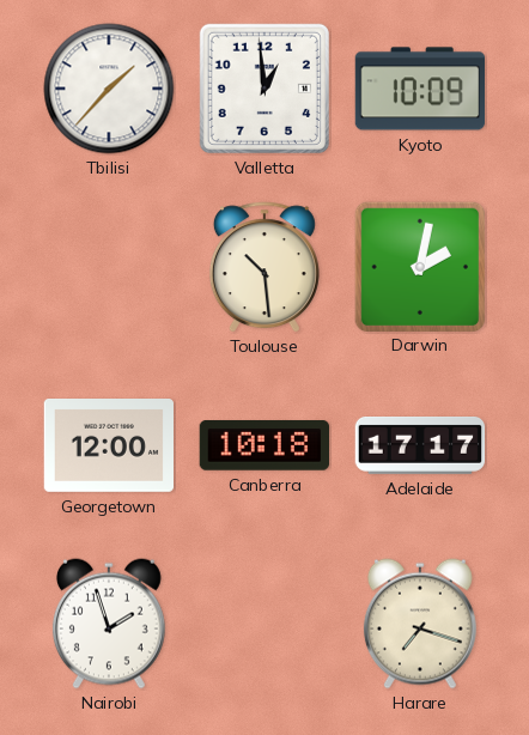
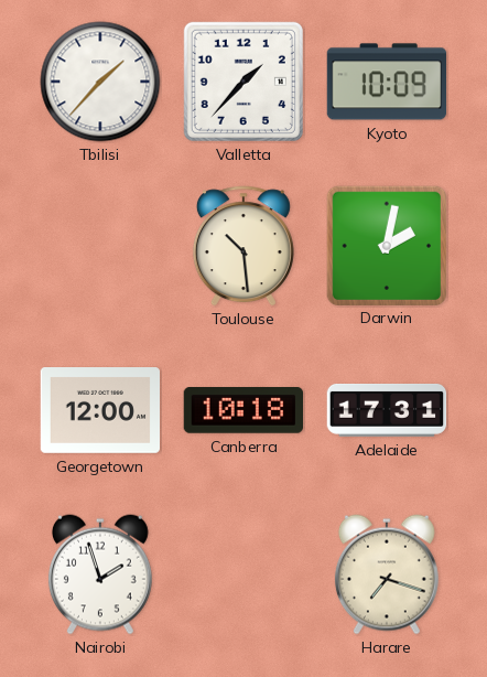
Valletta: 12:59 -> 1:37 (244, 82)
Adelaide: 17:17 -> 17:31 (387, 411)
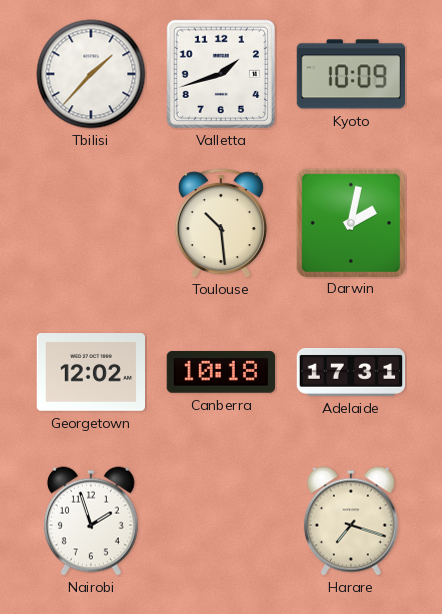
Valletta: 1:37 -> 1:42 (221, 74)
Georgetown: 12:00 -> 12:02 (91, 373)
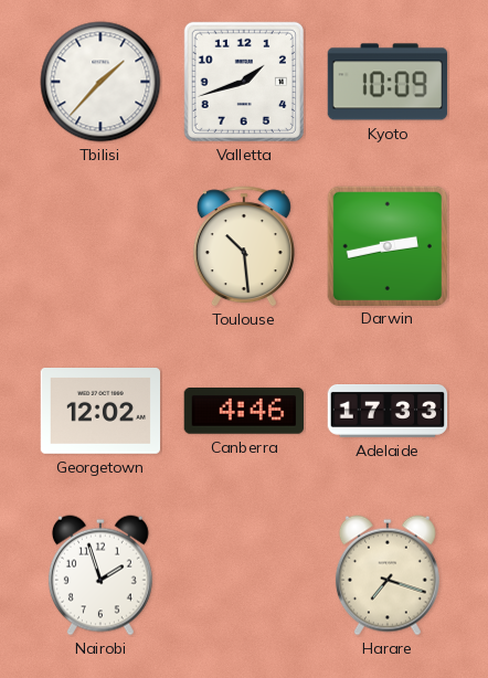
Darwin: 2:02 -> 2:43 (386, 245)
Canberra: 10:18 -> 4:46 (243, 411)
Adelaide: 17:31 -> 17:33 (388, 412)
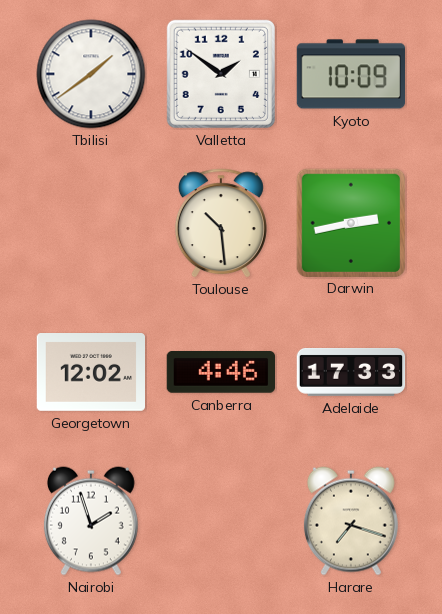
Tbilisi: 1:37 -> 1:39 (91, 74)
Valletta: 1:42 -> 1:51 (221, 74)
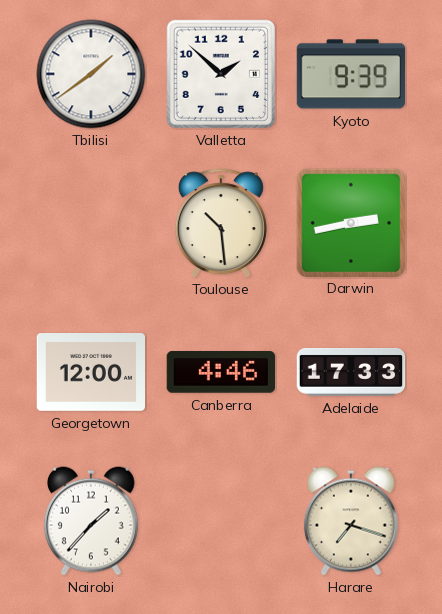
Valletta: 1:51 -> 1:52 (221, 74)
Kyoto: 10:09 -> 9:39 (351, 74)
Georgetown: 12:02 -> 12:00 (91, 373)
Nairobi: 1:57 -> 1:37 (91, 521)
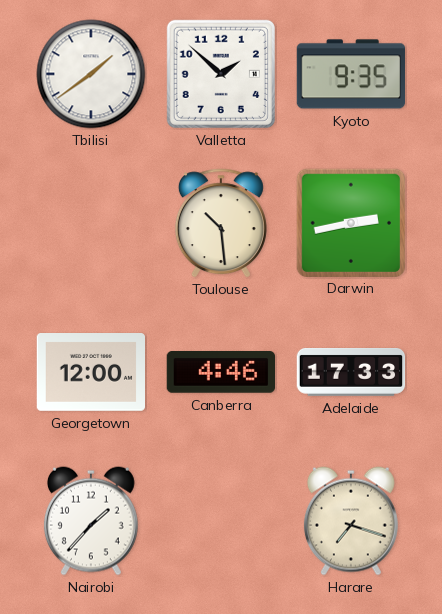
Kyoto: 9:39 -> 9:35 (351, 74)
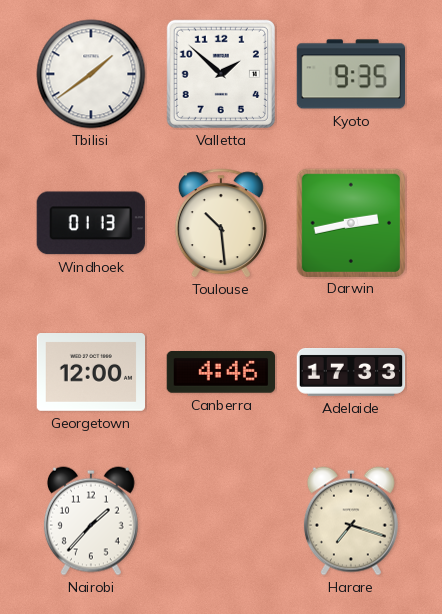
Windhoek: none -> 01:13 (91, 223)
